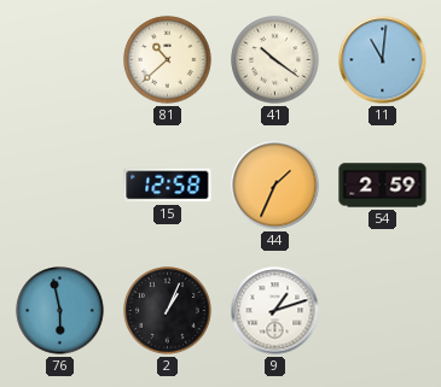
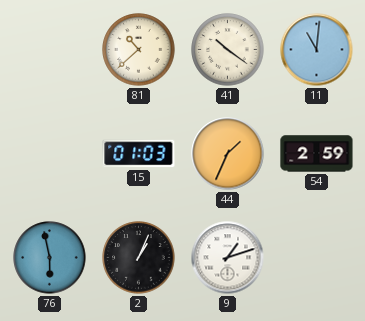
15: 12:58 -> 01:03 (139, 154)
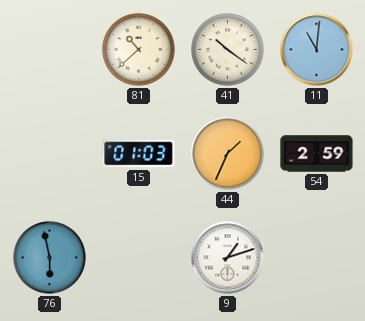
2: 1:04 -> none (139, 258)
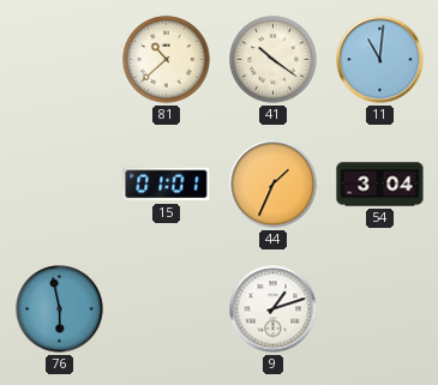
15: 01:03 -> 01:01 (167, 185)
54: 2:59 -> 3:04 (380, 185)
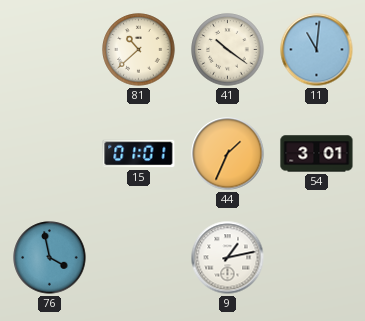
54: 3:04 -> 3:01 (317, 154)
76: 5:58 -> 3:58 (50, 258)
9: 1:12 -> 1:13 (228, 258)
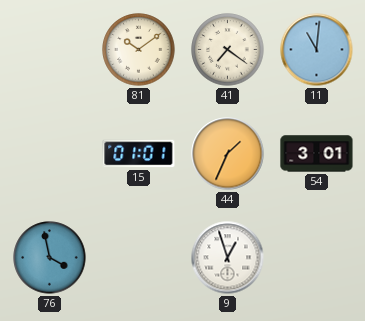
81: 10:38 -> 10:09 (139, 50)
41: 10:21 -> 7:21 (228, 50)
9: 1:13 -> 12:57 (228, 258)
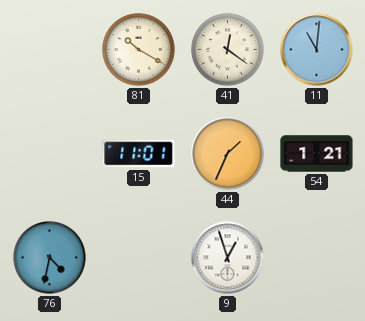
81: 10:09 -> 10:20 (139, 50)
41: 7:21 -> 12:21 (228, 50)
15: 01:01 -> 11:01 (139, 154)
54: 3:01 -> 1:21 (317, 154)
76: 3:58 -> 4:32 (50, 258)
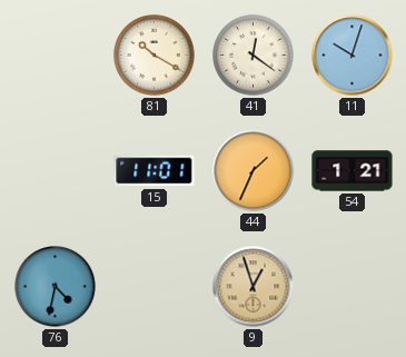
11: 11:01 -> 10:03 (353, 56)
9 dial: white -> champagne (254, 287)
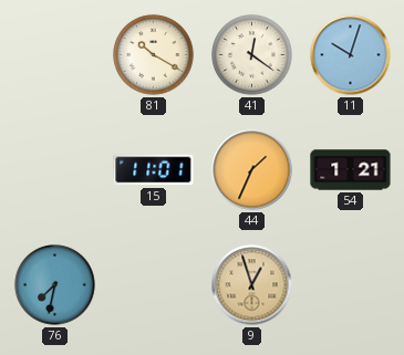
76: 4:32 -> 7:32 (55, 285)
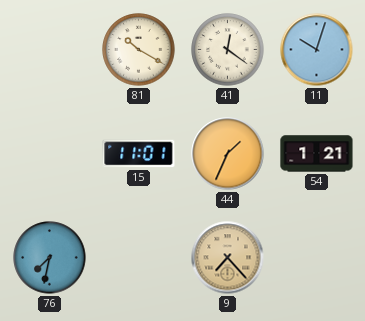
9: 12:57 -> 7:23 (228, 258)
